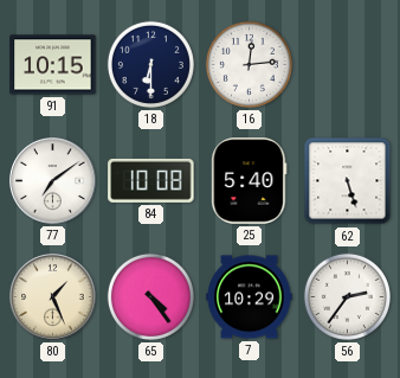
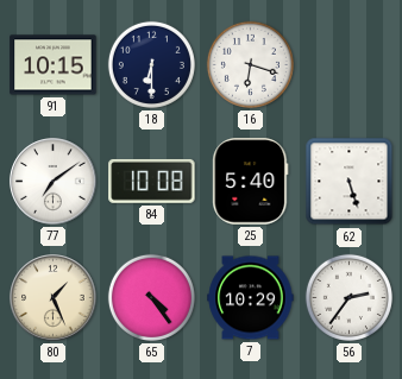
16: 12:14 -> 6:18 (250, 64)
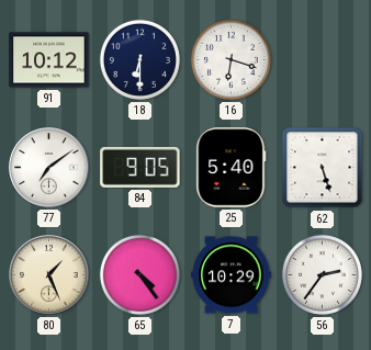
91: 10:15 -> 10:12 (49, 60)
84: 10:08 -> 9:05 (140, 167)
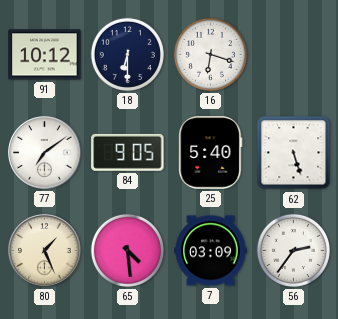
65: 4:24 -> 4:29 (127, 250)
7: 10:29 -> 03:09 (211, 251)
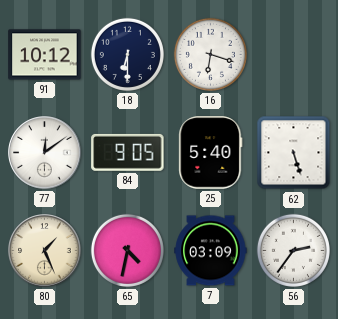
77: 7:09 -> 12:09 (45, 153)
65: 4:29 -> 4:32 (127, 250)
